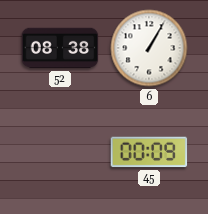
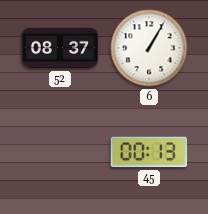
52: 08:38 -> 08:37 (60, 48)
45: 00:09 -> 00:13 (149, 152)
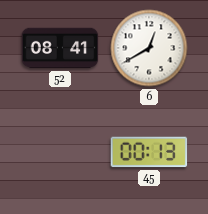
52: 08:37 -> 08:41 (60, 48)
6: 1:05 -> 12:40 (149, 48)
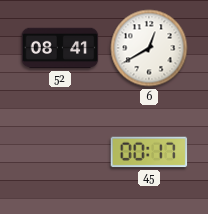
45: 00:13 -> 00:17 (149, 152)
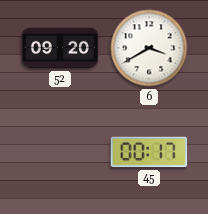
52: 08:41 -> 09:20 (60, 48)
6: 12:40 -> 3:40 (149, 48)
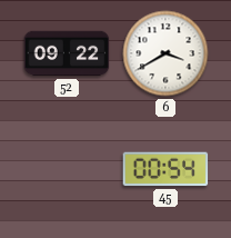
52: 09:20 -> 09:22 (67, 53)
45: 00:17 -> 00:54 (165, 169)
